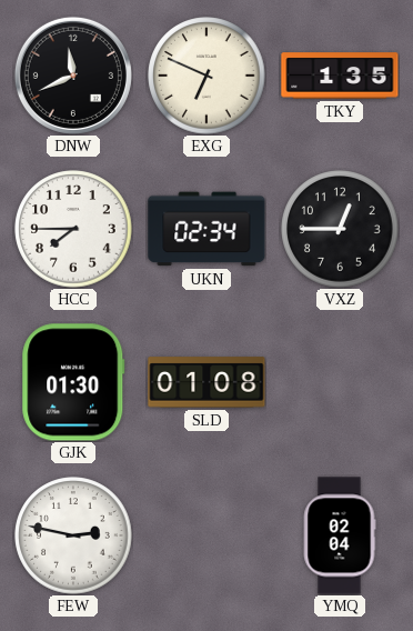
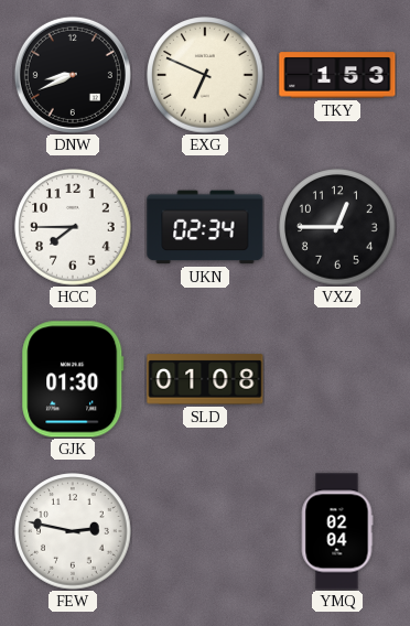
DNW: 11:41 -> 8:41 (73, 75)
TKY: 1:35 -> 1:53 (337, 75)
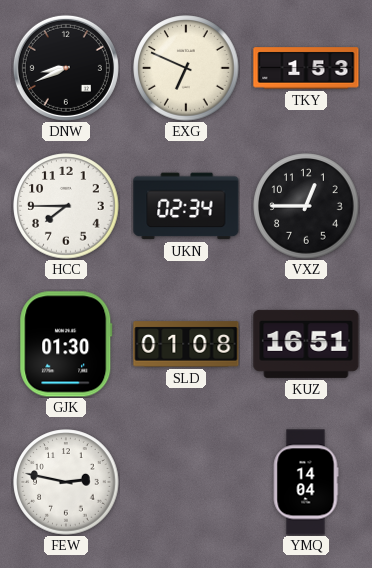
KUZ: none -> 16:51 (306, 344)
YMQ: 02:04 -> 14:04 (306, 482)
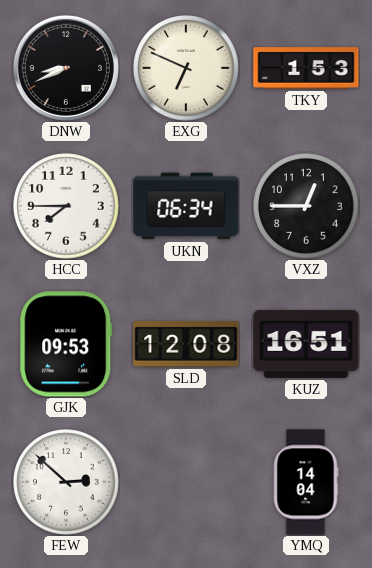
UKN: 02:34 -> 06:34 (186, 206)
GJK: 01:30 -> 09:53 (66, 344)
SLD: 01:08 -> 12:08 (186, 344)
FEW: 2:47 -> 2:52 (66, 482)
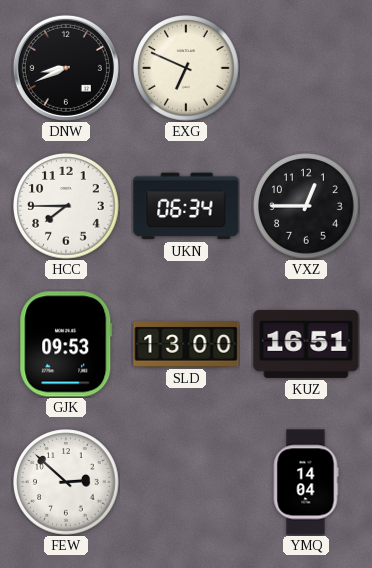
TKY: 1:53 -> none (306, 68)
SLD: 12:08 -> 13:00 (186, 344)
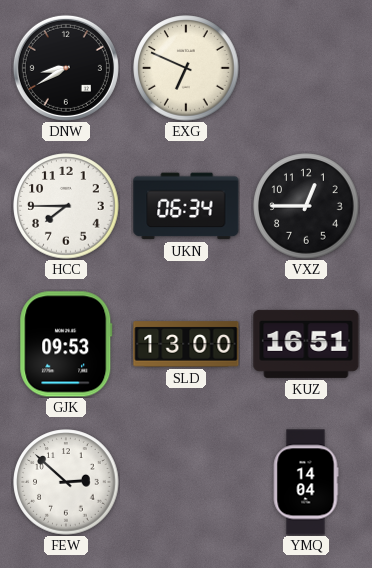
DNW: 8:41 -> 8:40 (66, 68)
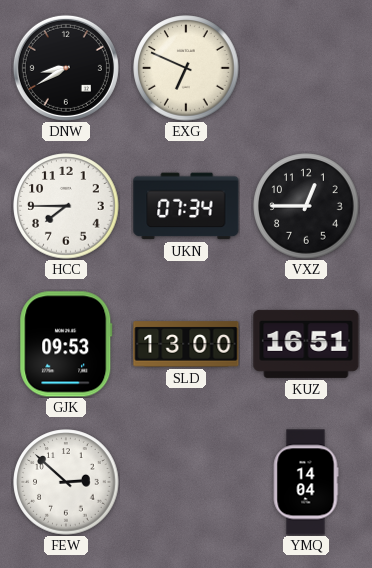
UKN: 06:34 -> 07:34 (186, 206)
